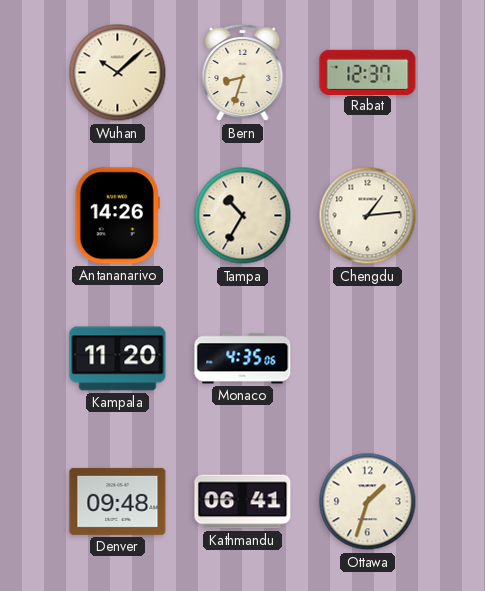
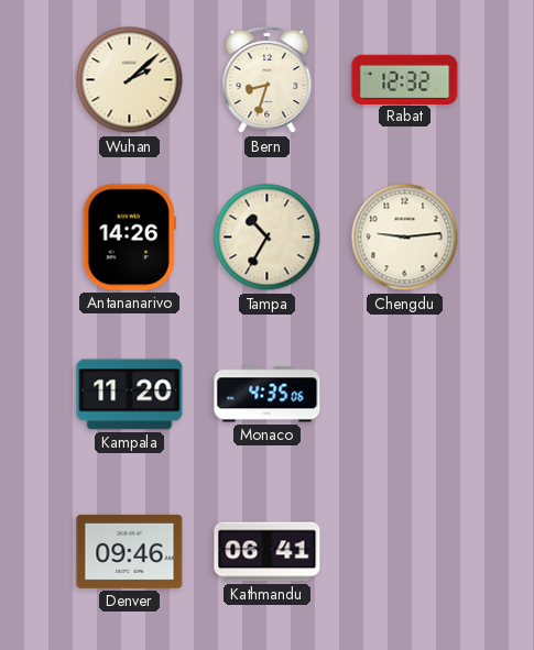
Wuhan: 10:08 -> 2:08 (130, 80)
Rabat: 12:37 -> 12:32 (405, 79)
Chengdu: 1:14 -> 9:14 (405, 238)
Denver: 09:48 -> 09:46 (130, 551)
Ottawa: 1:33 -> none (368, 502)
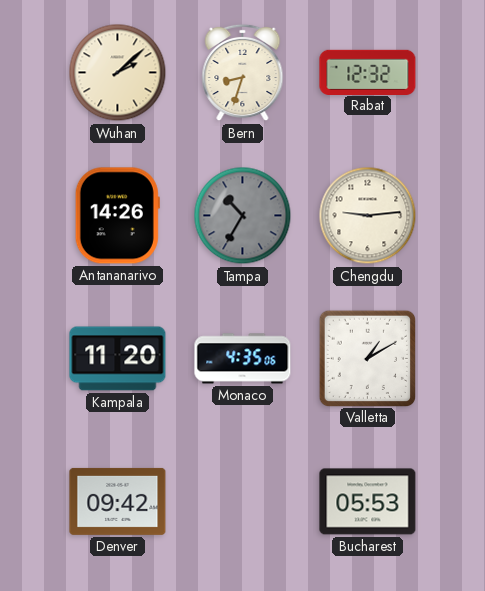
Tampa dial: cream -> grey (243, 216)
Valletta: none -> 1:10 (367, 358)
Denver: 09:46 -> 09:42 (118, 501)
Kathmandu: 06:41 -> none (268, 552)
Bucharest: none -> 05:53 (368, 502)
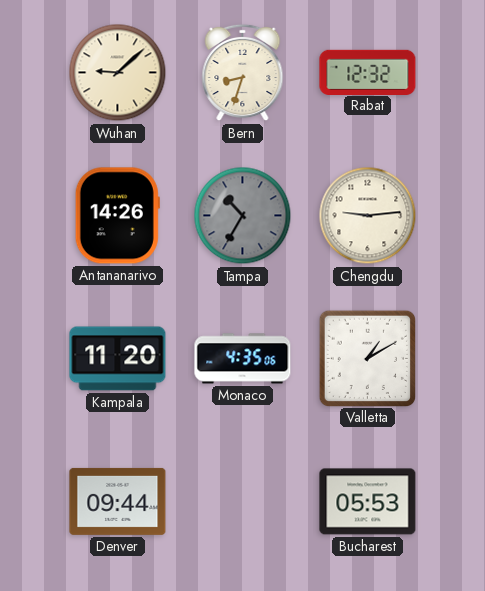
Wuhan: 2:08 -> 9:08 (118, 73)
Denver: 09:42 -> 09:44 (118, 501)
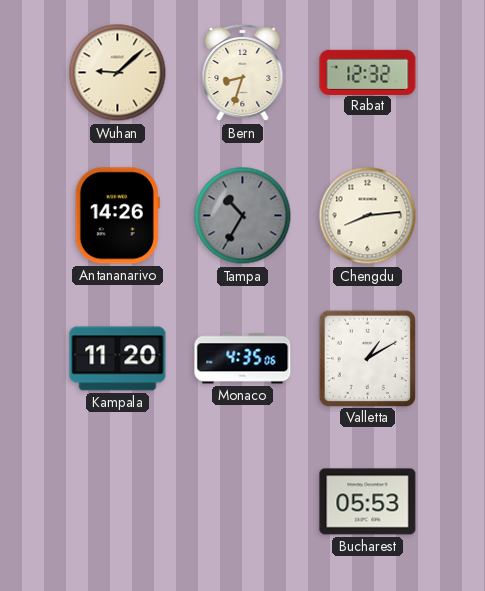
Chengdu: 9:14 -> 8:14 (368, 216)
Denver: 09:44 -> none (118, 501)
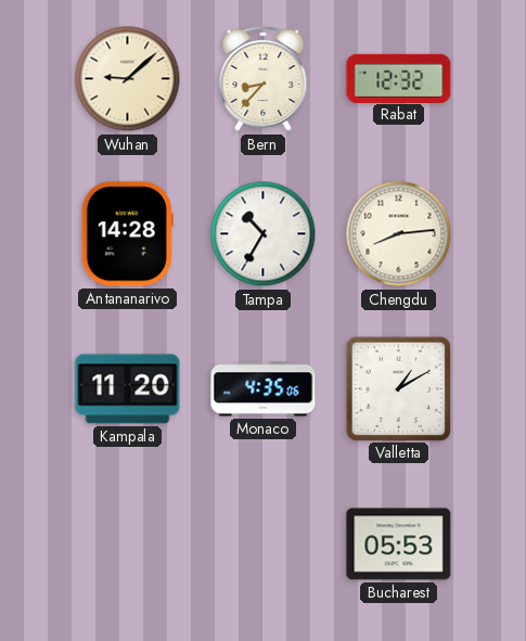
Bern: 8:33 -> 8:37 (264, 79)
Antananarivo: 14:26 -> 14:28 (127, 234)
Tampa dial: grey -> white (264, 234)
